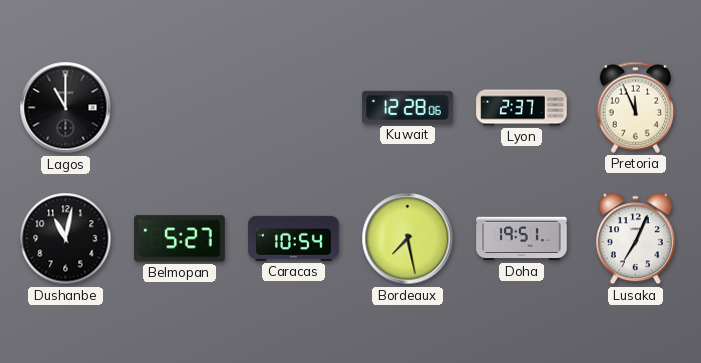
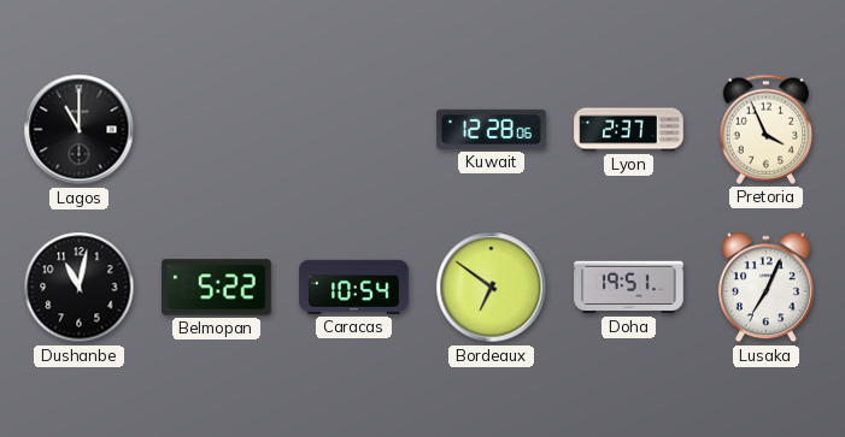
Pretoria: 11:56 -> 3:56 (767, 129)
Belmopan: 5:27 -> 5:22 (217, 288)
Bordeaux: 7:28 -> 6:51 (492, 288)
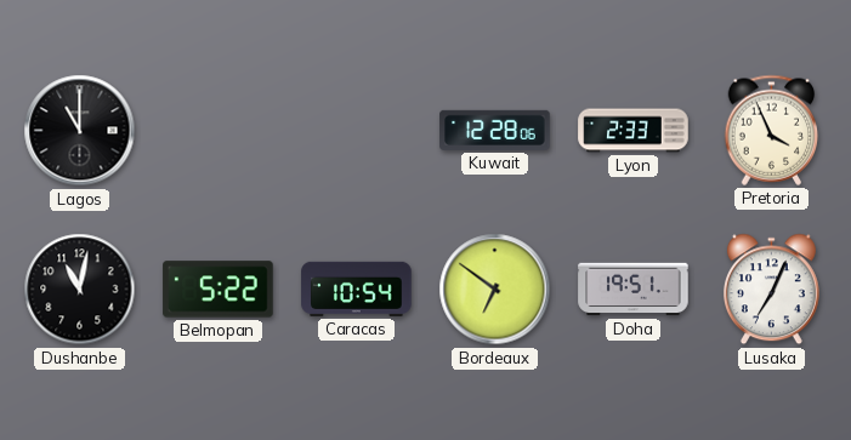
Lyon: 2:37 -> 2:33 (634, 131)
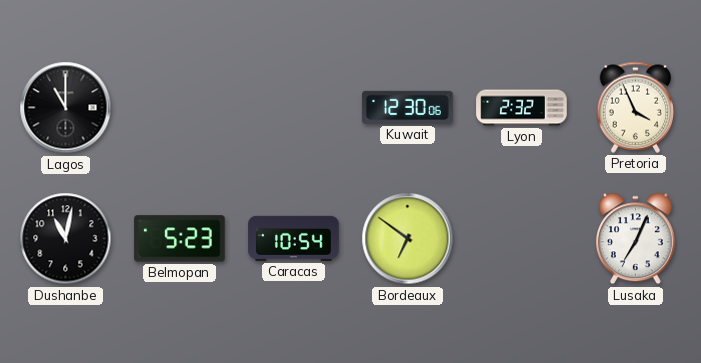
Kuwait: 12:28 -> 12:30 (408, 107)
Lyon: 2:33 -> 2:32 (522, 108)
Belmopan: 5:22 -> 5:23 (180, 239)
Doha: 19:51 -> none (634, 290)
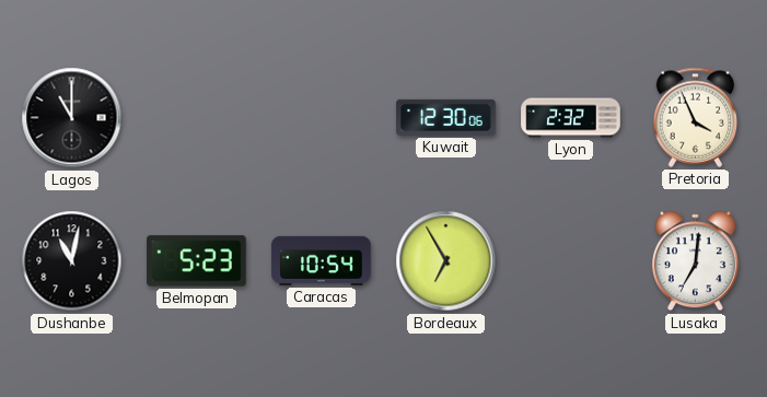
Bordeaux: 6:51 -> 6:55 (446, 261)
Lusaka: 7:04 -> 7:01 (695, 261)
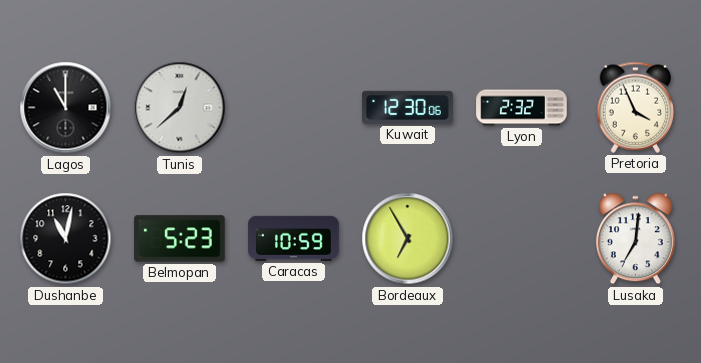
Tunis: none -> 12:38 (180, 108)
Caracas: 10:54 -> 10:59 (294, 238)
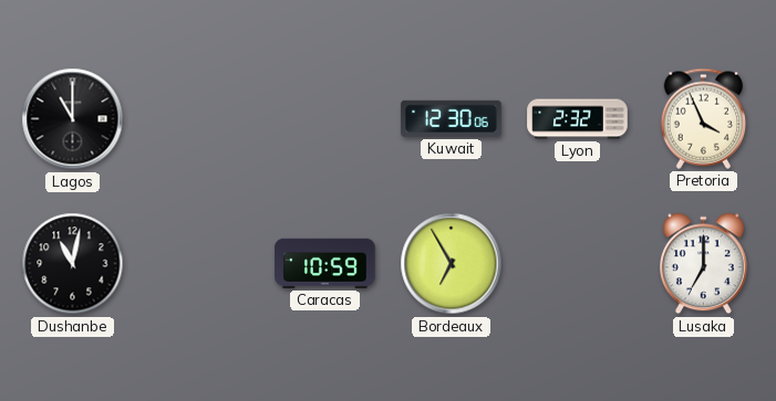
Tunis: 12:38 -> none (180, 108)
Belmopan: 5:23 -> none (180, 239)
Lusaka: 7:01 -> 7:00 (703, 264)
